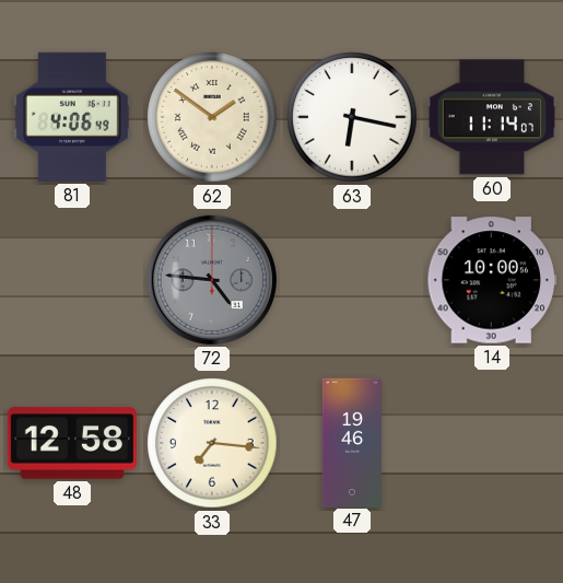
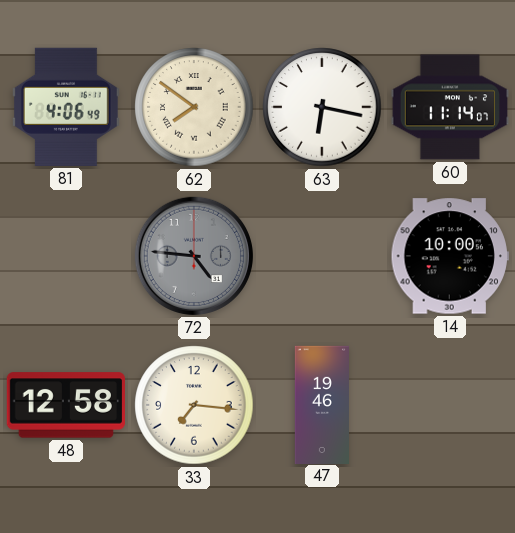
62: 1:51 -> 7:51 (194, 107)
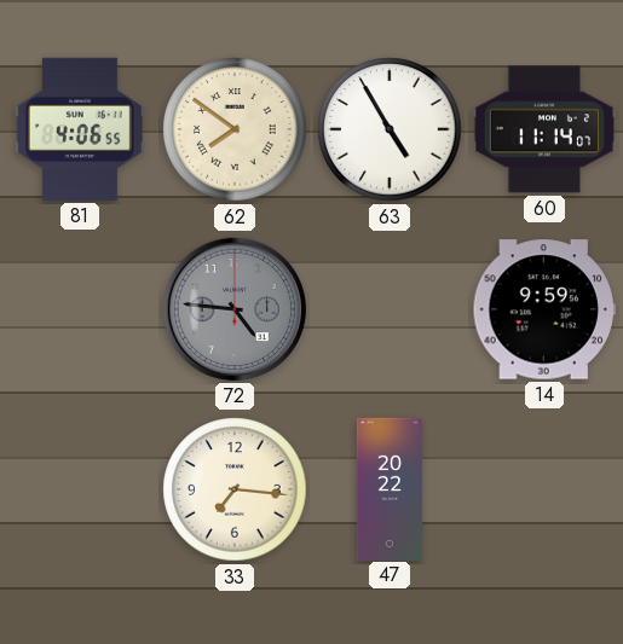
81: 4:06:49 -> 4:06:55 (80, 129)
63: 6:17 -> 4:55 (390, 129)
14: 10:00 -> 9:59 (544, 309)
48: 12:58 -> none (66, 405)
47: 19:46 -> 20:22 (390, 488)
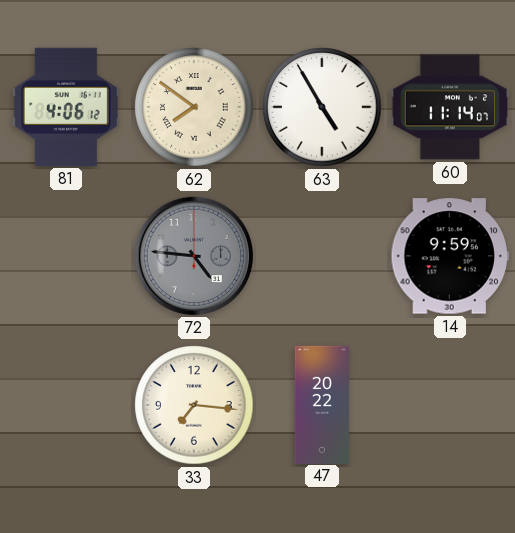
81: 4:06:55 -> 4:06:12 (66, 107)
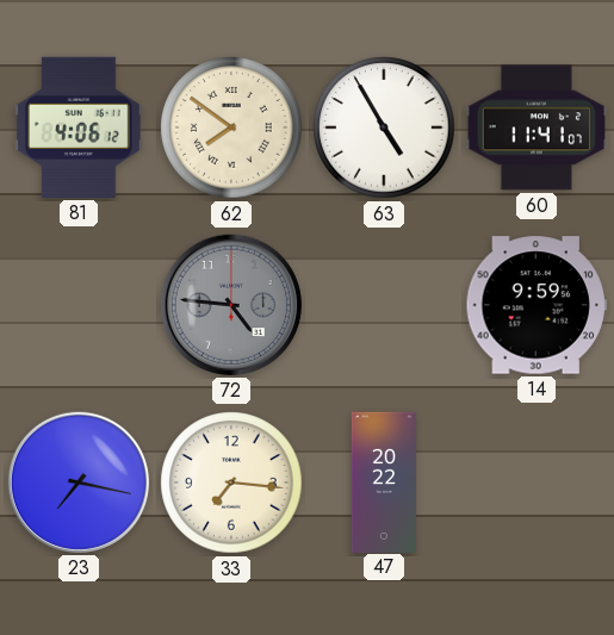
60: 11:14 -> 11:41 (535, 127)
23: none -> 7:17 (79, 483)
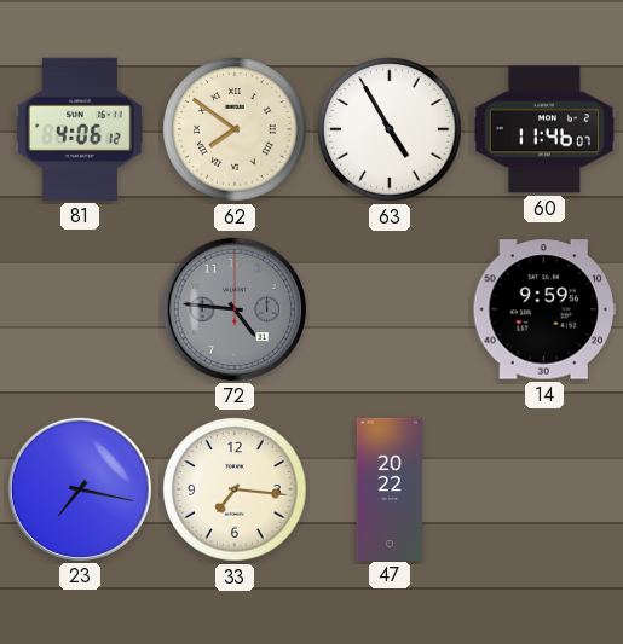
60: 11:41 -> 11:46 (543, 129)
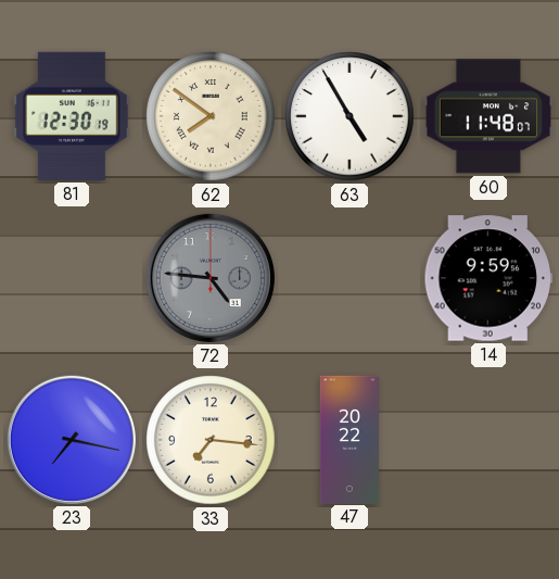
81: 4:06 -> 12:30 (72, 116)
60: 11:46 -> 11:48 (487, 116)
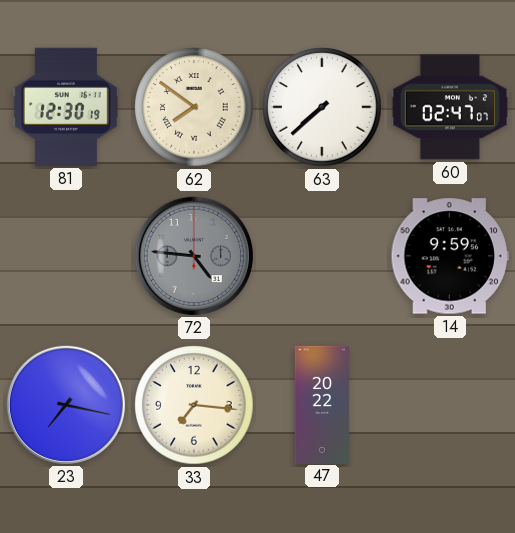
63: 4:55 -> 7:38 (322, 107)
60: 11:48 -> 02:47 (449, 107)
